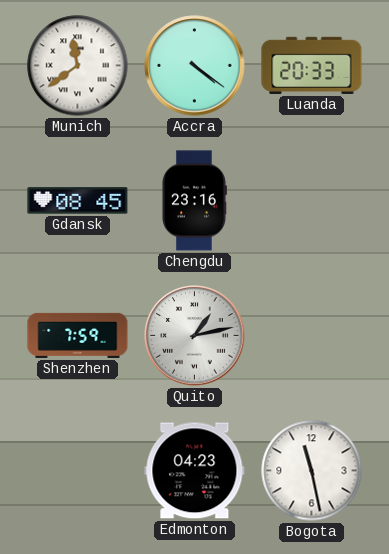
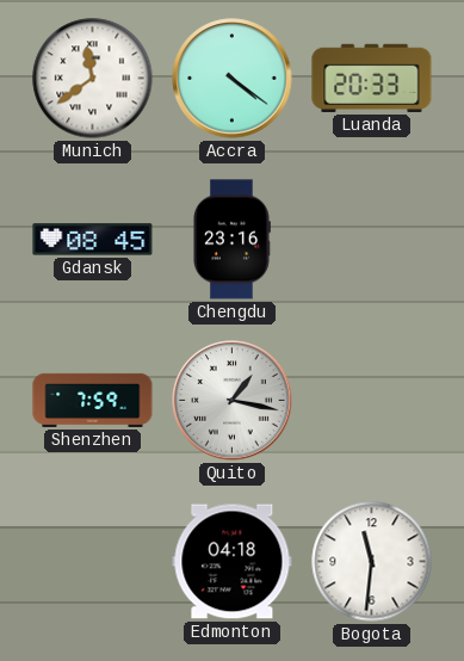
Quito: 1:13 -> 1:17 (233, 401)
Edmonton: 04:23 -> 04:18 (233, 562)
Bogota: 11:28 -> 11:31 (372, 562)
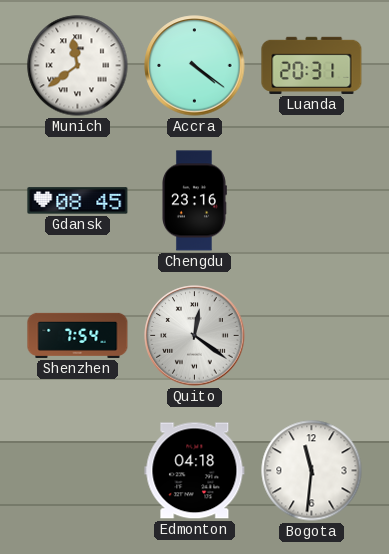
Luanda: 20:33 -> 20:31 (312, 65)
Shenzhen: 7:59 -> 7:54 (78, 335)
Quito: 1:17 -> 12:21 (195, 336)
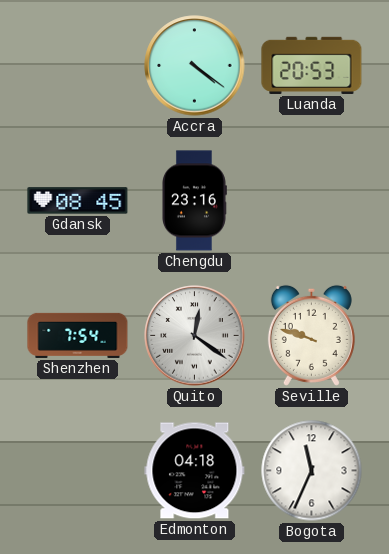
Munich: 11:39 -> none (78, 66)
Luanda: 20:31 -> 20:53 (312, 65)
Seville: none -> 9:48 (311, 335)
Bogota: 11:31 -> 11:34 (312, 471)
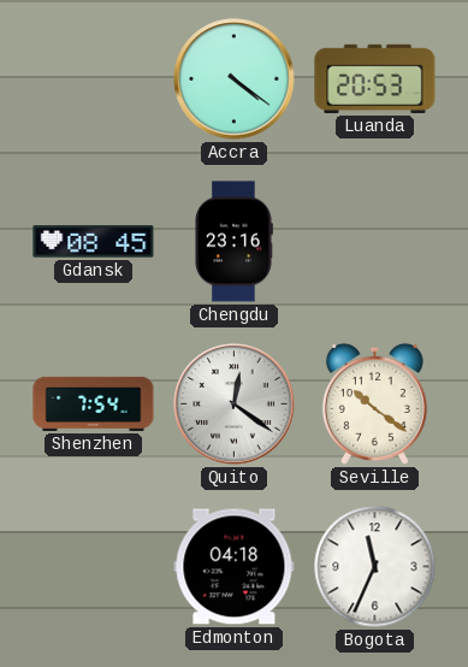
Seville: 9:48 -> 10:21 (374, 403)
